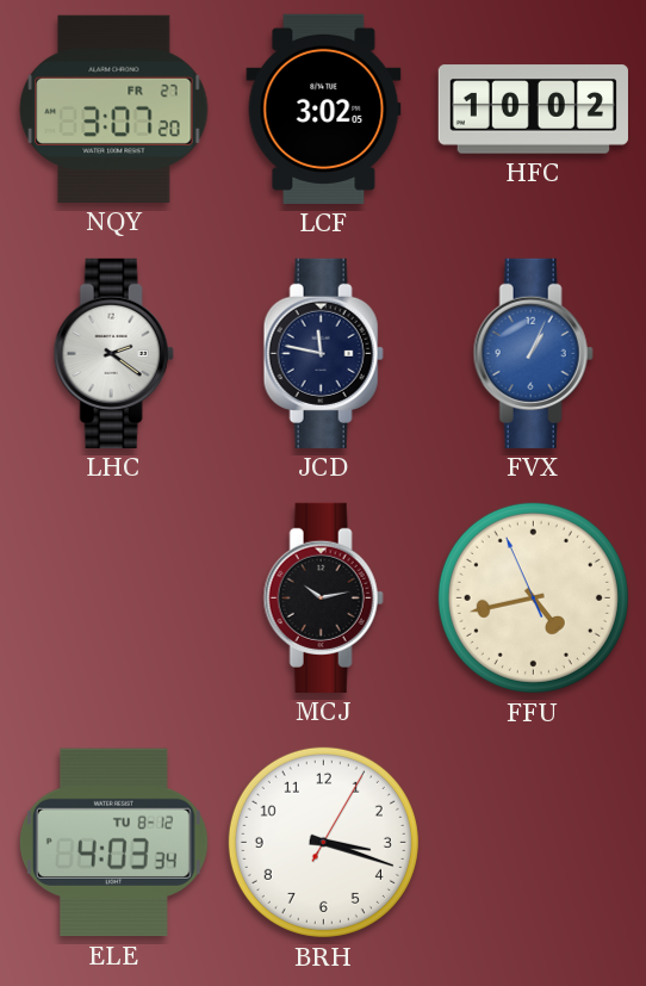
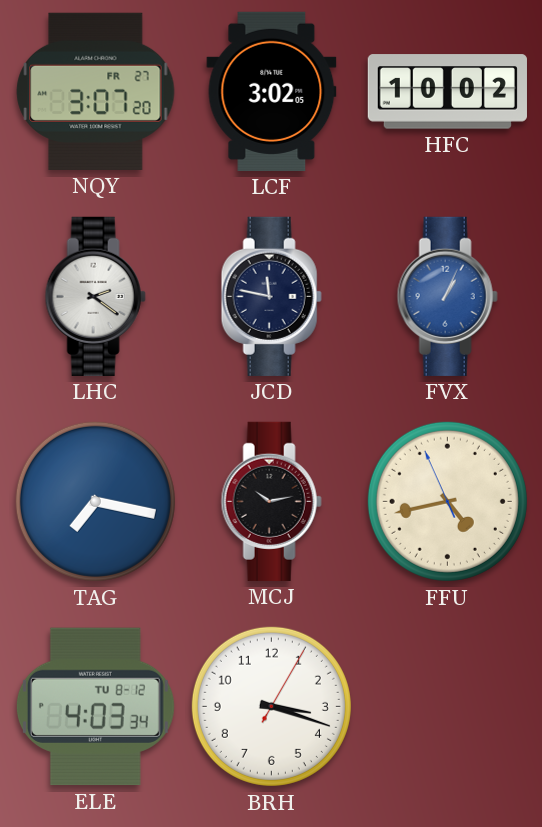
TAG: none -> 7:17 (95, 501)
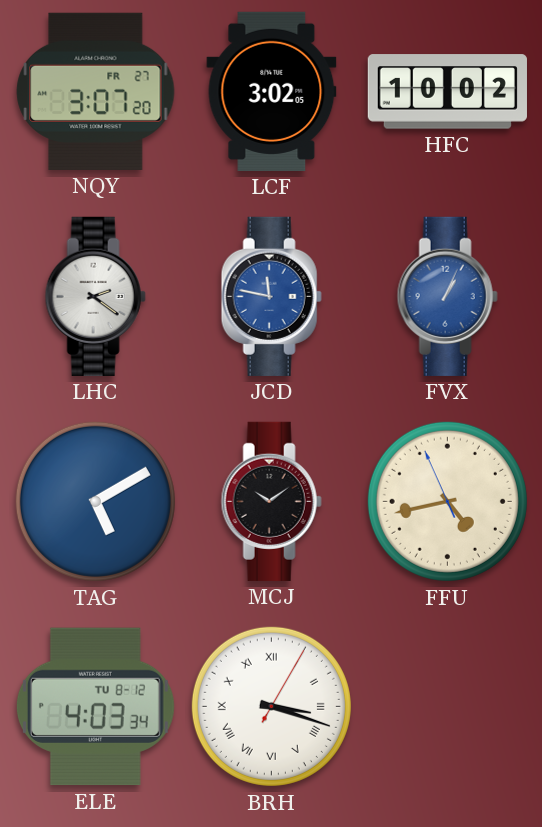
JCD dial: navy -> blue (271, 296)
TAG: 7:17 -> 5:10 (95, 501)
MCJ: 10:13 -> 10:09 (271, 501)
BRH numerals: Arabic -> Roman (271, 706)
